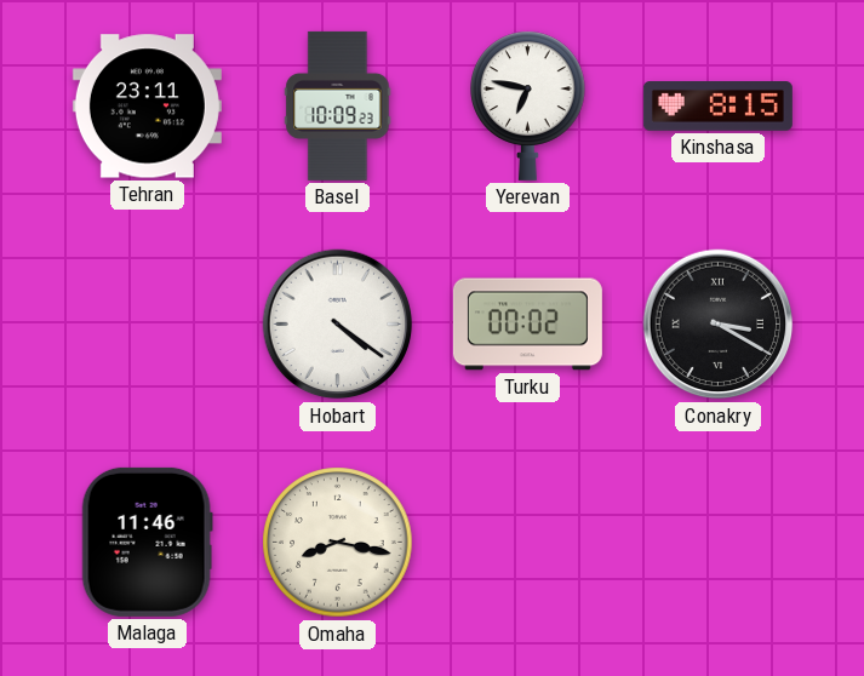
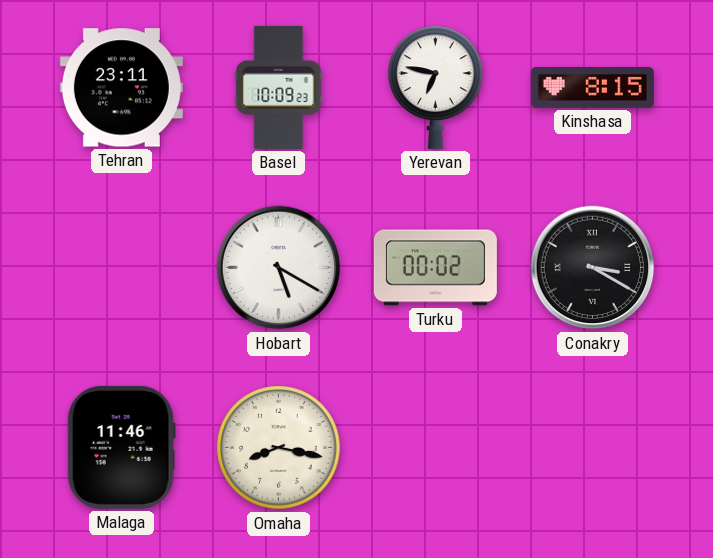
Hobart: 4:21 -> 5:20 (279, 268)
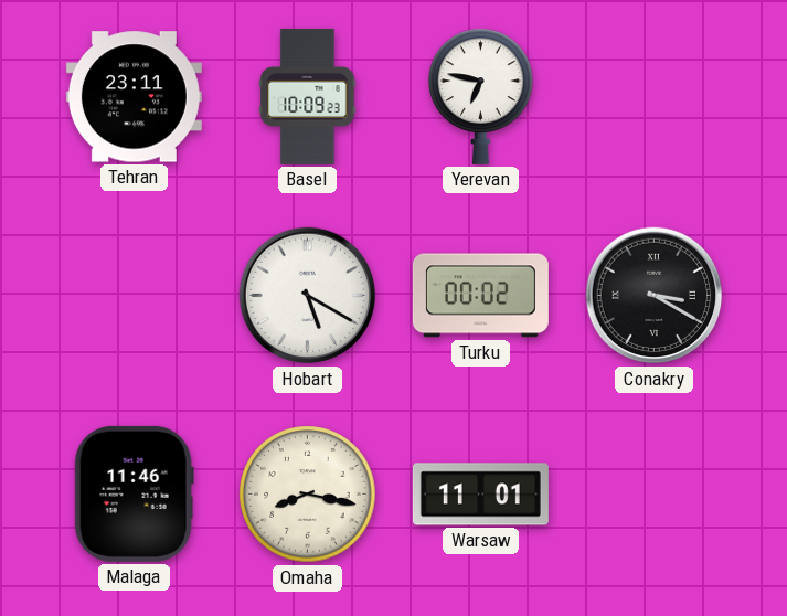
Kinshasa: 8:15 -> none (592, 88)
Warsaw: none -> 11:01 (480, 495)
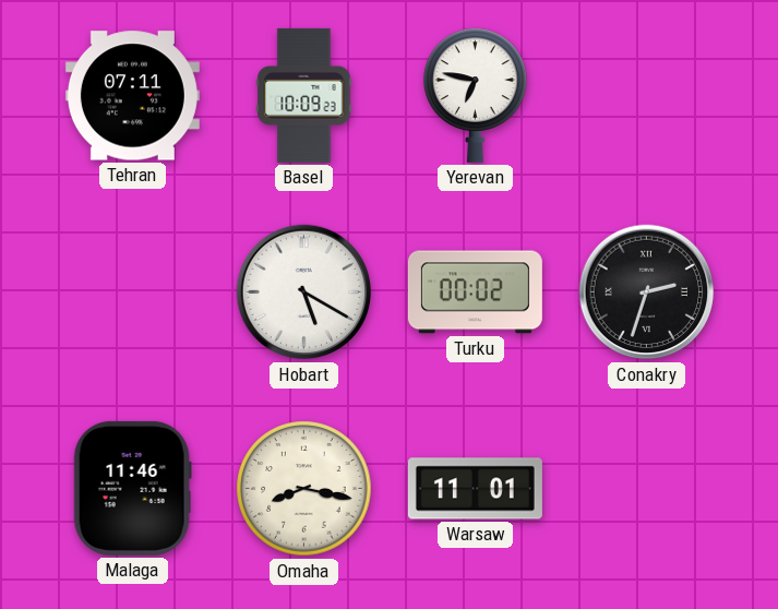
Tehran: 23:11 -> 07:11 (132, 96)
Conakry: 3:20 -> 2:33 (647, 292)
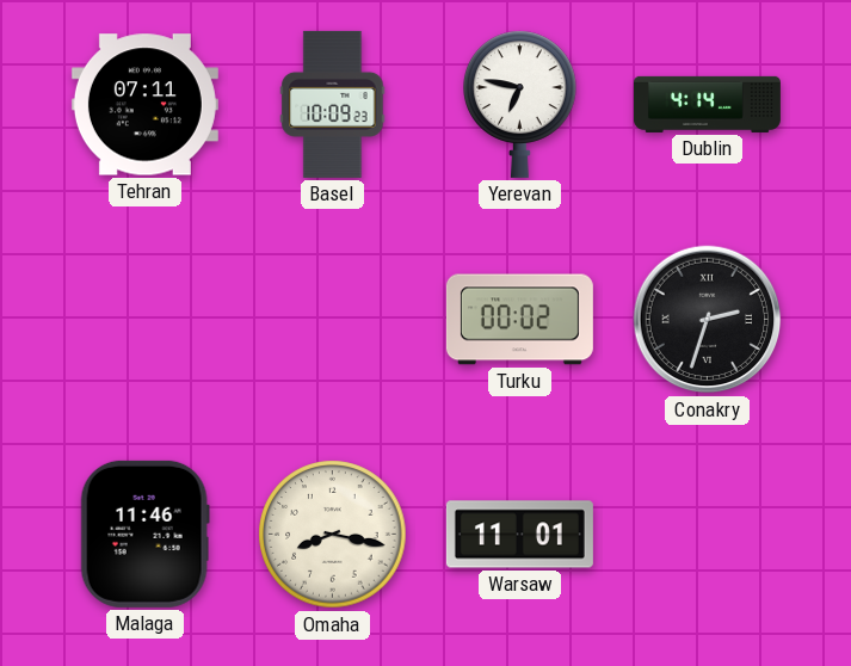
Dublin: none -> 4:14 (707, 104)
Hobart: 5:20 -> none (304, 292)
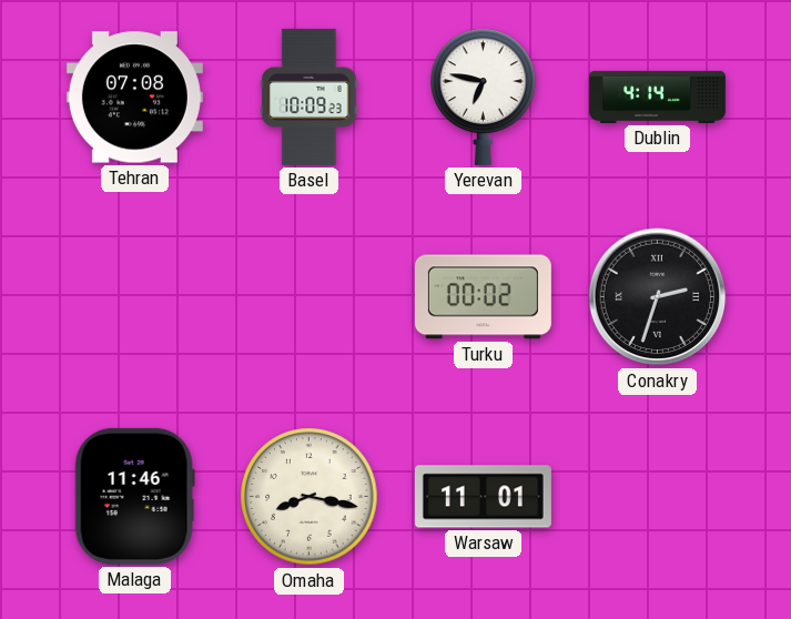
Tehran: 07:11 -> 07:08 (134, 98)
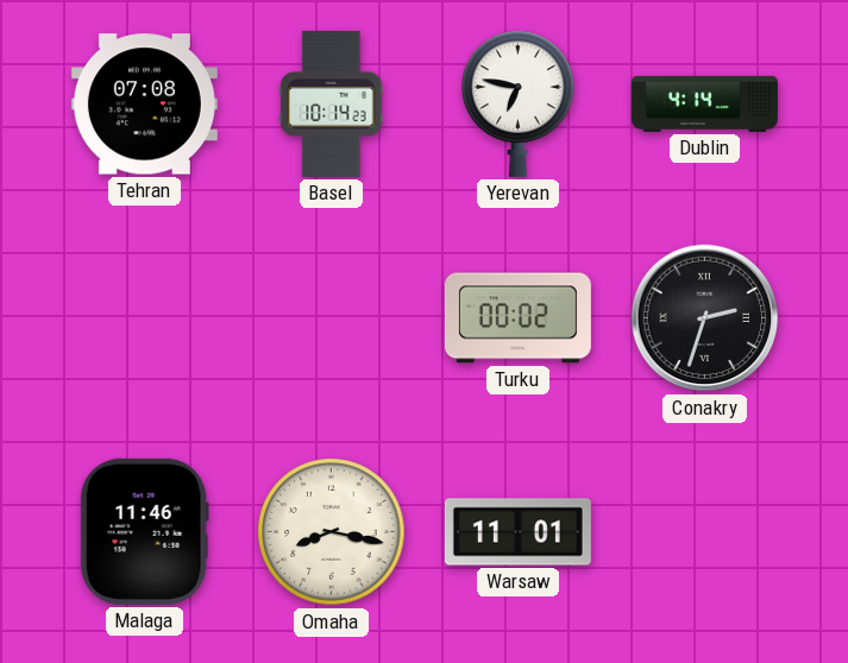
Basel: 10:09 -> 10:14 (332, 103)
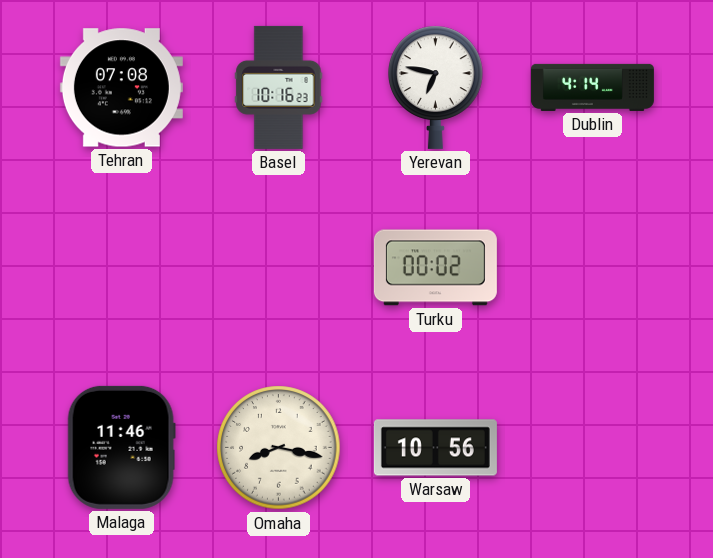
Basel: 10:14 -> 10:16 (279, 87)
Conakry: 2:33 -> none (705, 318)
Warsaw: 11:01 -> 10:56 (435, 448)
